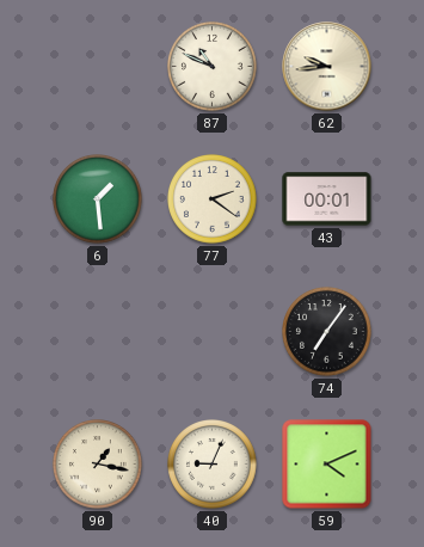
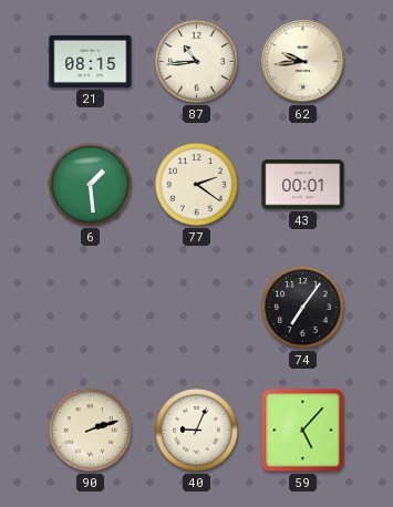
21: none -> 08:15 (91, 61)
87: 10:49 -> 10:44 (197, 62)
90: 1:17 -> 2:12 (91, 431)
59: 4:11 -> 5:07 (303, 431)
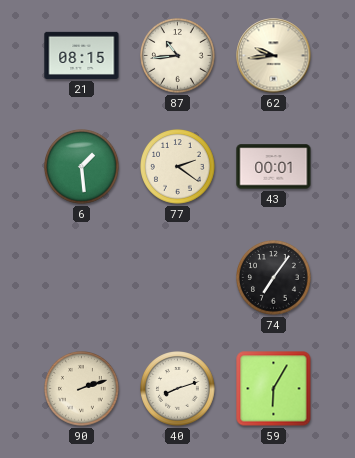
40: 9:04 -> 8:12 (178, 389)
59: 5:07 -> 6:05 (274, 389)
